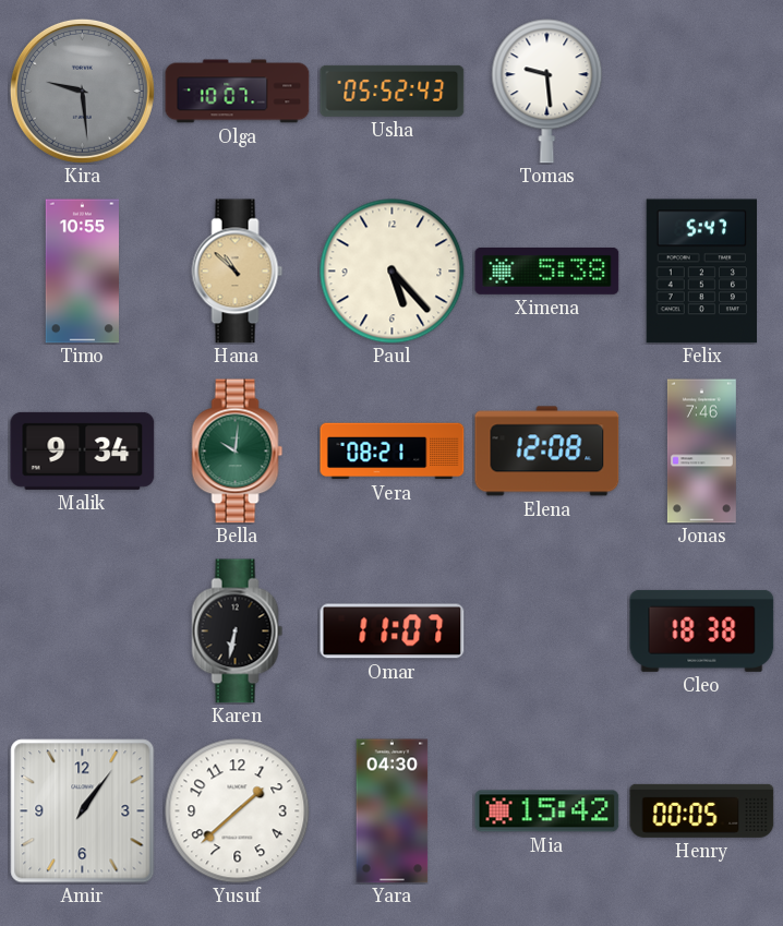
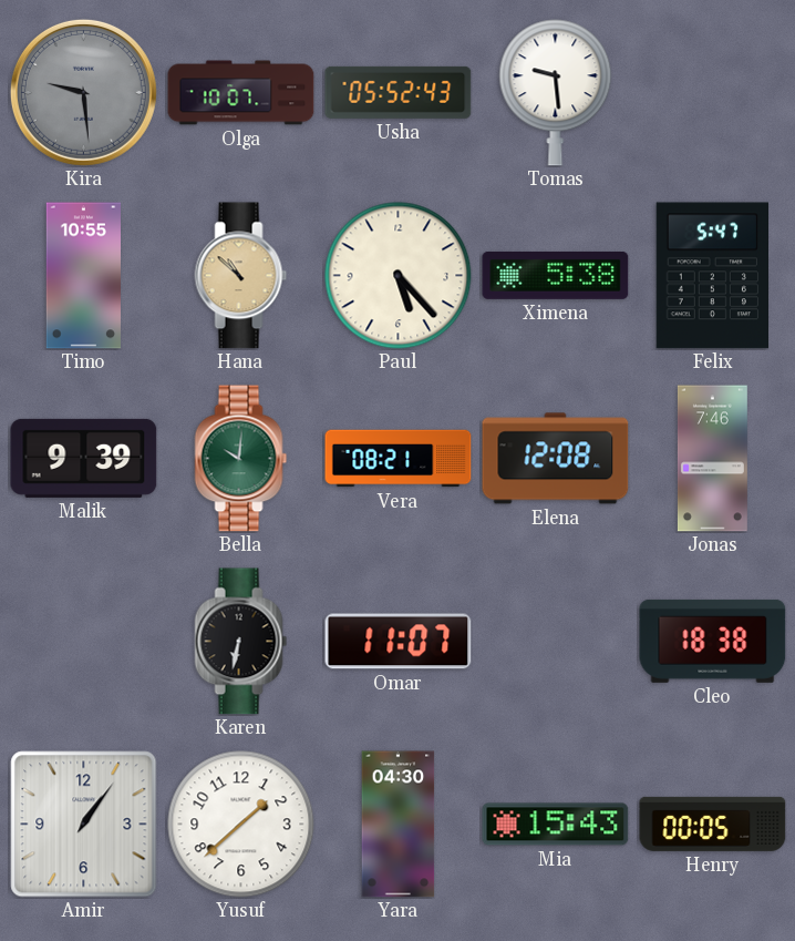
Malik: 9:34 -> 9:39 (84, 458)
Mia: 15:42 -> 15:43 (556, 825)
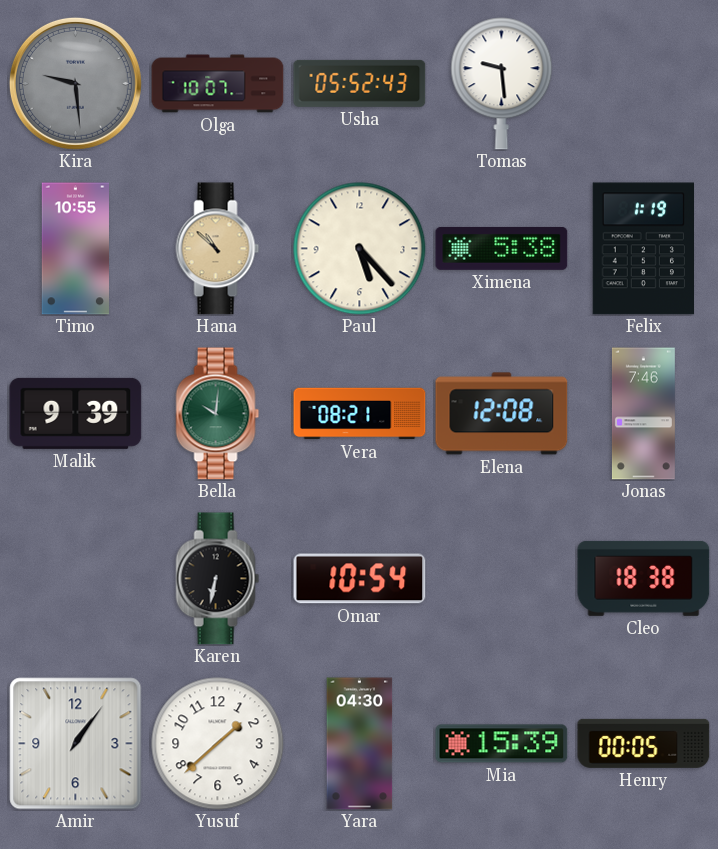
Felix: 5:47 -> 1:19 (643, 249)
Omar: 11:07 -> 10:54 (360, 579)
Mia: 15:43 -> 15:39 (502, 744)
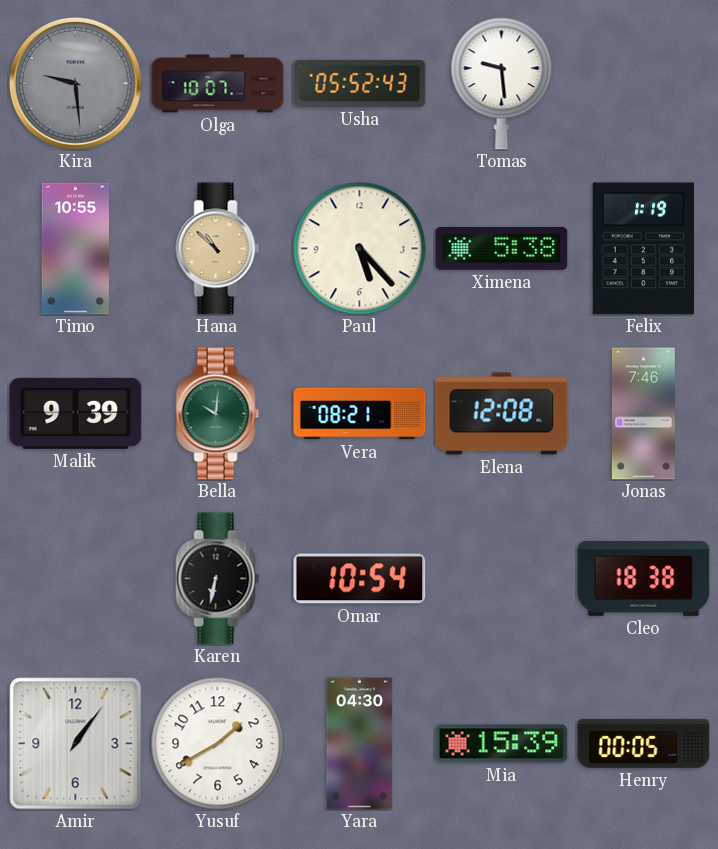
Yusuf: 1:38 -> 1:40 (218, 744)
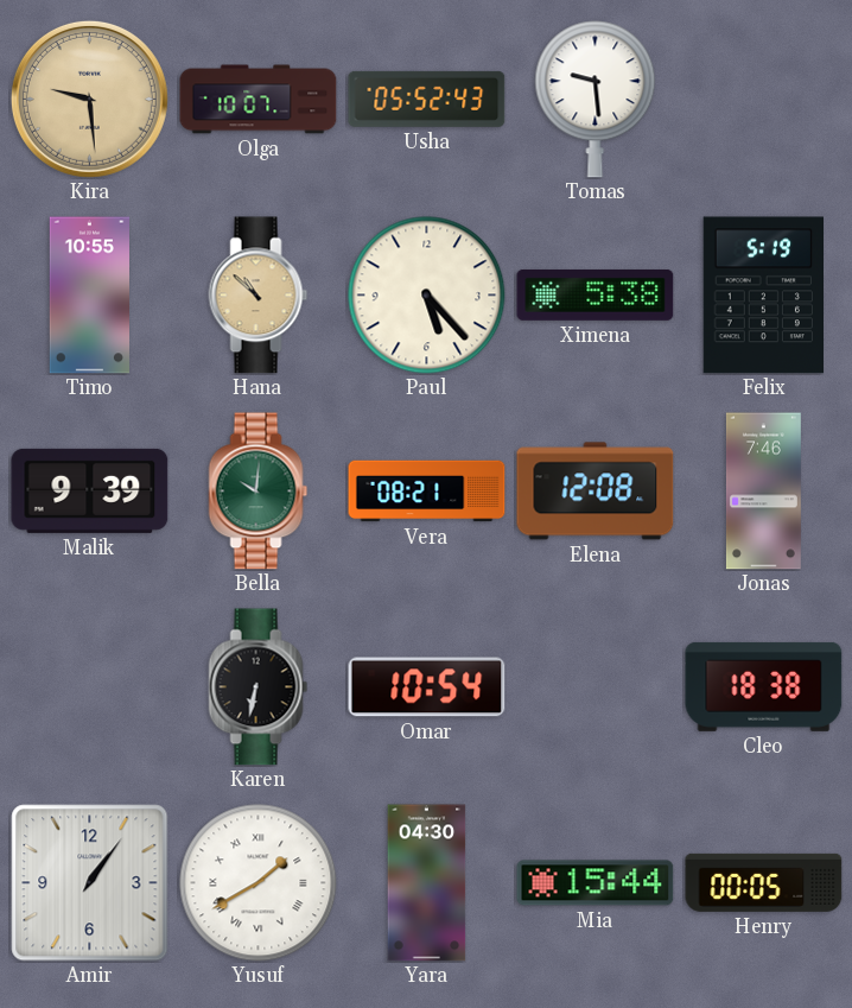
Kira dial: grey -> champagne (89, 99)
Felix: 1:19 -> 5:19 (763, 296)
Yusuf numerals: Arabic -> Roman (259, 883)
Mia: 15:39 -> 15:44 (596, 883)
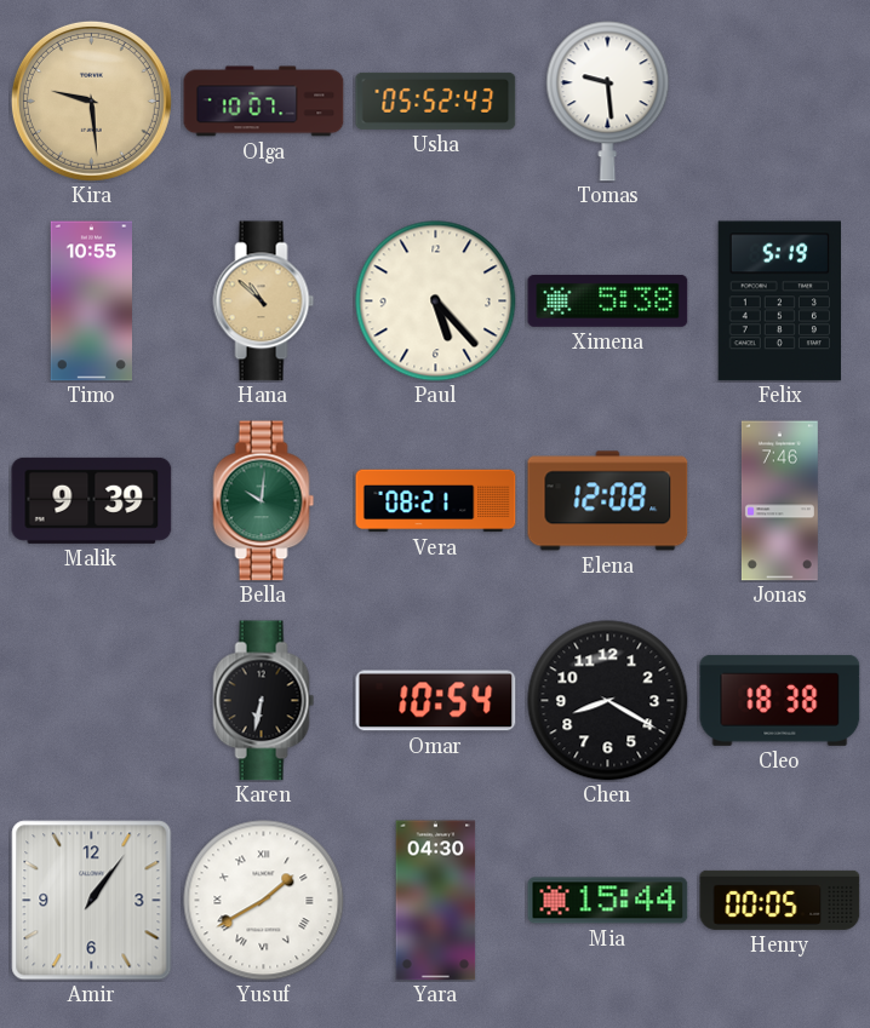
Chen: none -> 8:20 (608, 701)
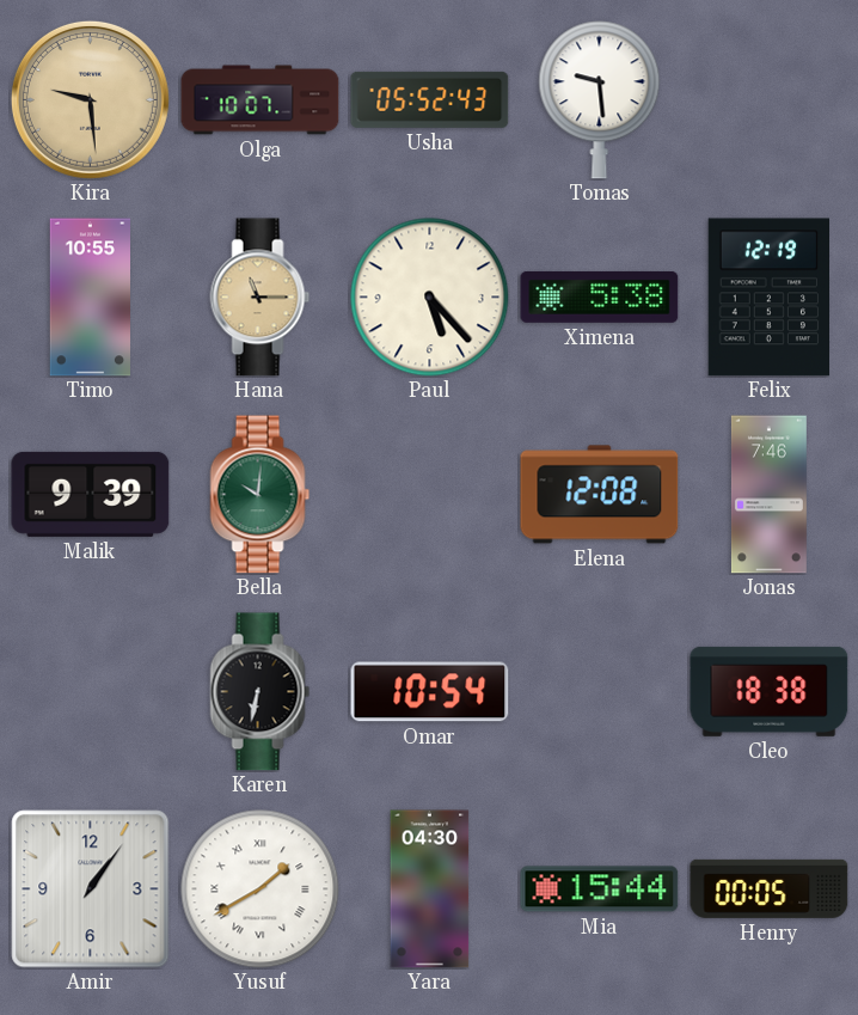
Hana: 10:52 -> 11:15 (261, 298)
Felix: 5:19 -> 12:19 (768, 298)
Vera: 08:21 -> none (436, 501)
Chen: 8:20 -> none (608, 701)
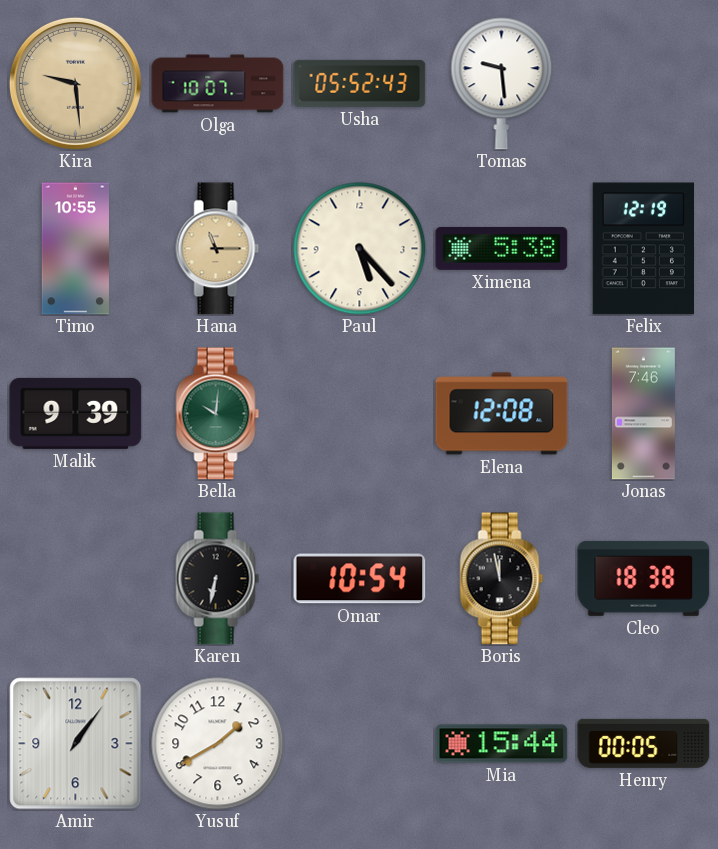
Boris: none -> 11:58 (502, 579)
Yusuf numerals: Roman -> Arabic (218, 744)
Yara: 04:30 -> none (430, 889)
